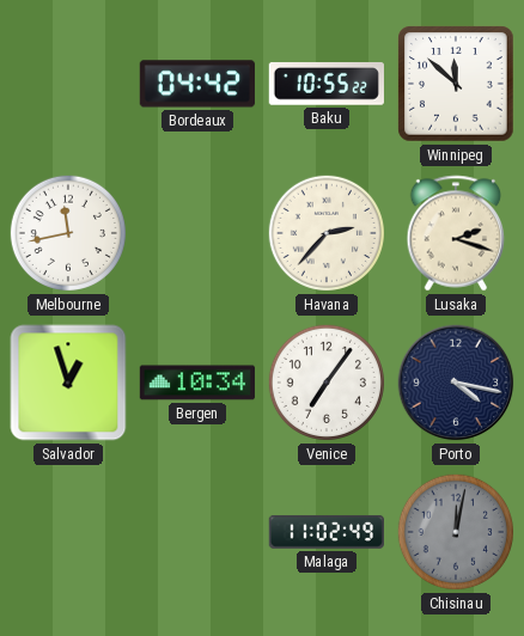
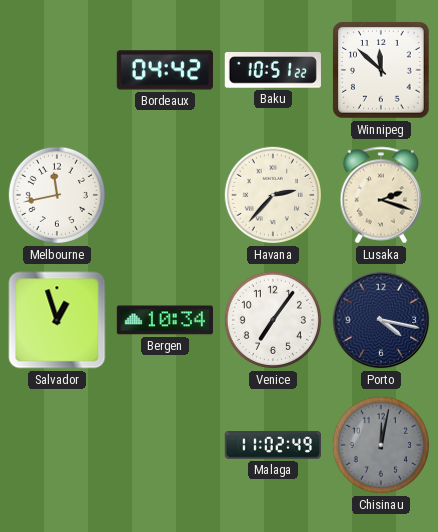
Baku: 10:55 -> 10:51 (273, 70)
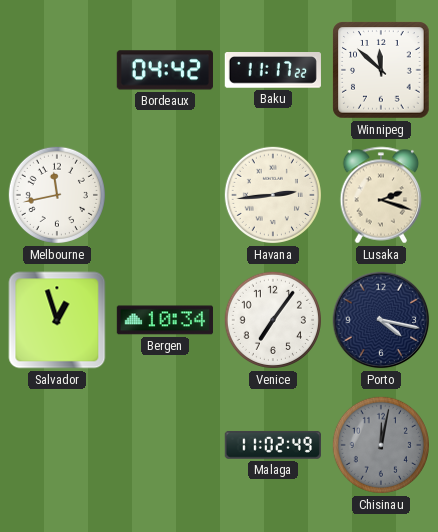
Baku: 10:51 -> 11:17 (273, 70)
Havana: 2:37 -> 2:44 (273, 195)
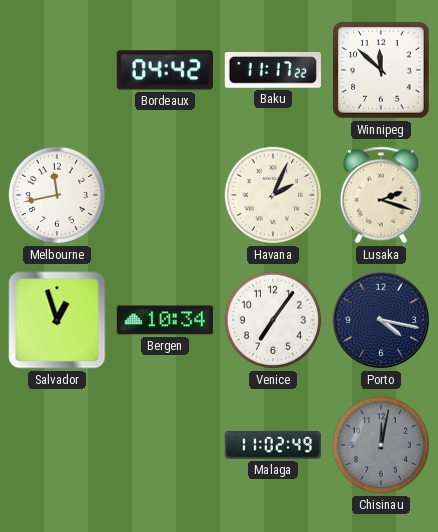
Havana: 2:44 -> 2:04 (273, 195)
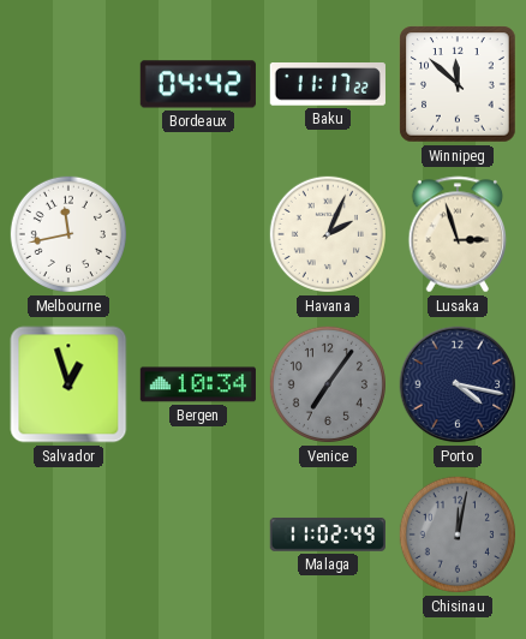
Lusaka: 2:18 -> 2:57 (458, 234)
Venice dial: white -> grey (328, 384)
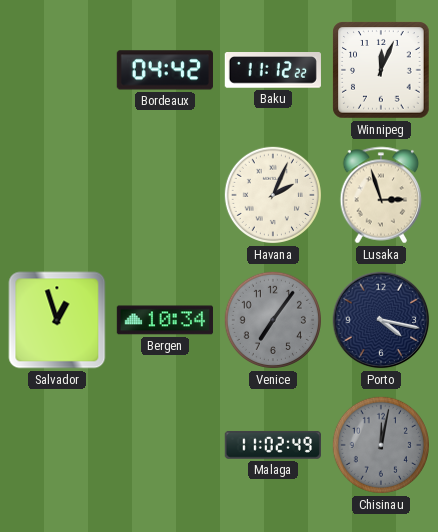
Baku: 11:17 -> 11:12 (273, 70)
Winnipeg: 11:52 -> 12:04 (381, 70)
Melbourne: 11:43 -> none (68, 234)
